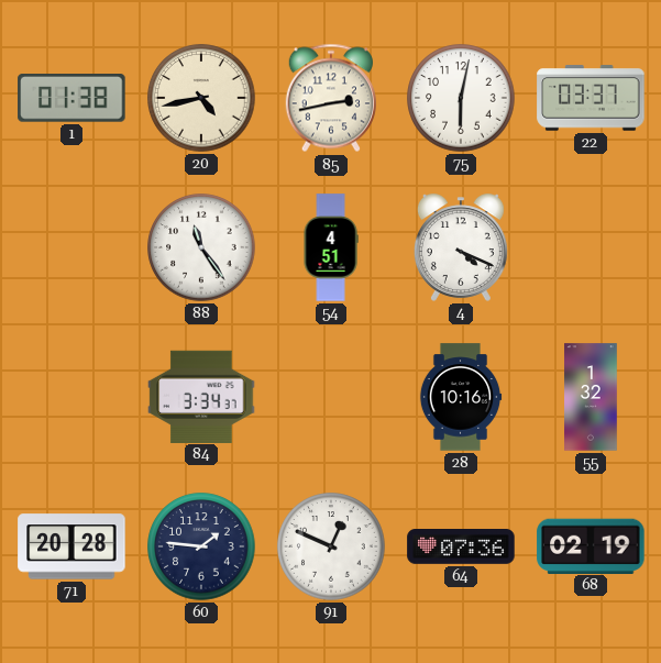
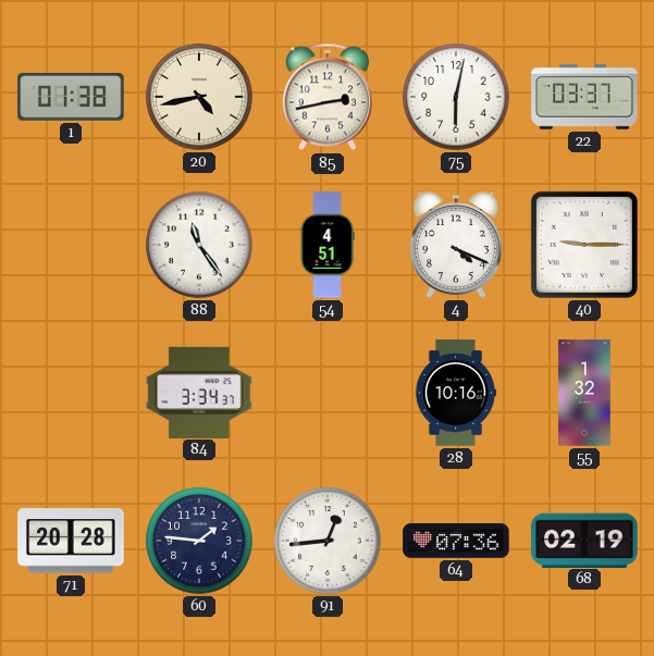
40: none -> 9:15 (584, 245)
91: 12:49 -> 12:44 (328, 541)
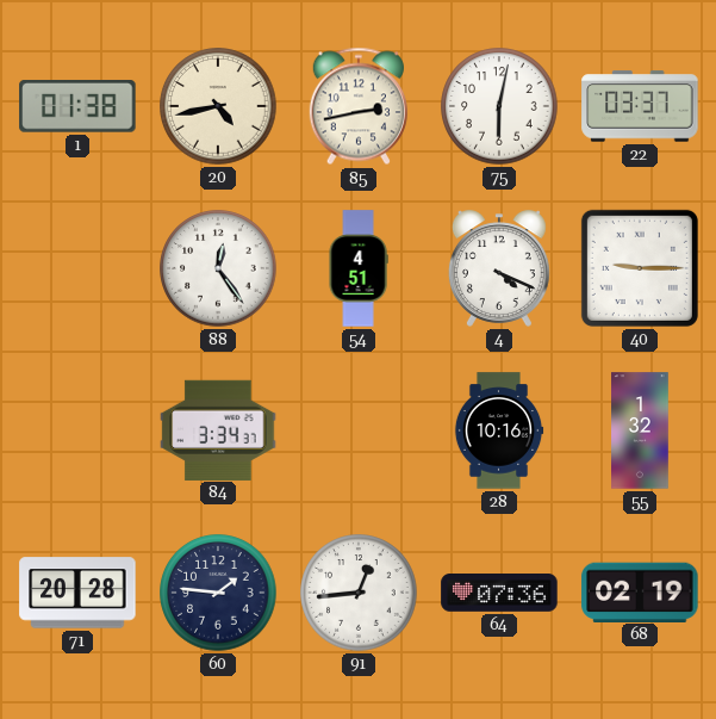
88: 11:24 -> 12:24 (218, 268)
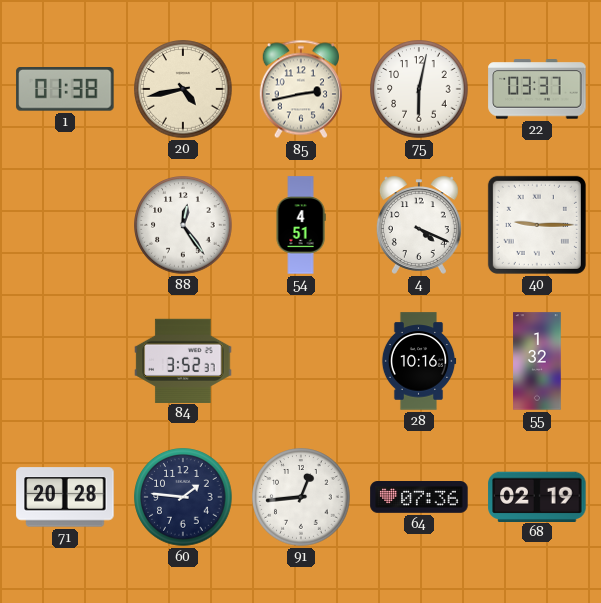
84: 3:34 -> 3:52 (183, 360)
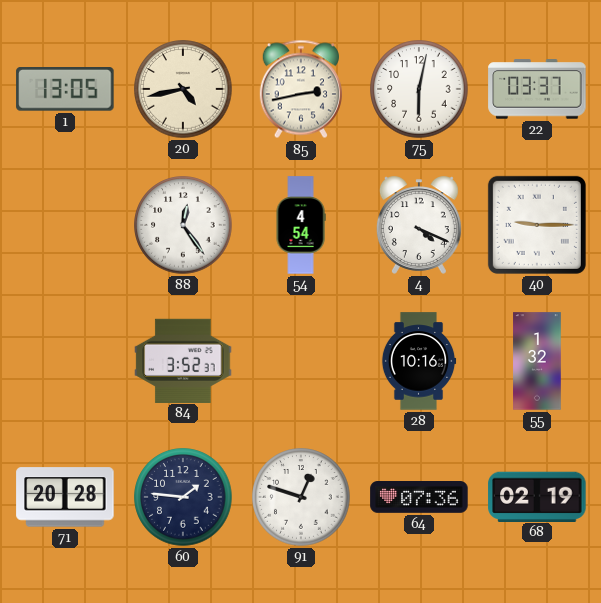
1: 01:38 -> 13:05 (65, 90)
54: 4:51 -> 4:54 (301, 225)
91: 12:44 -> 12:48 (301, 497)
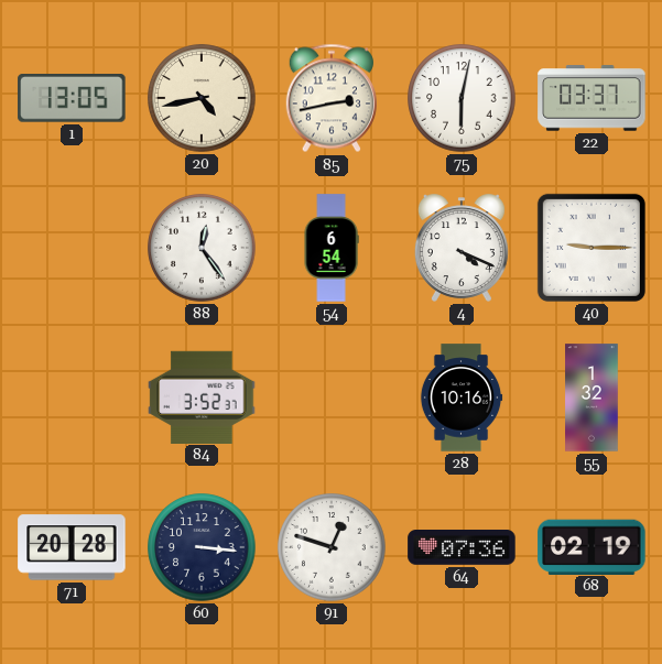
54: 4:54 -> 6:54 (332, 248)
60: 1:46 -> 3:16 (202, 547)
